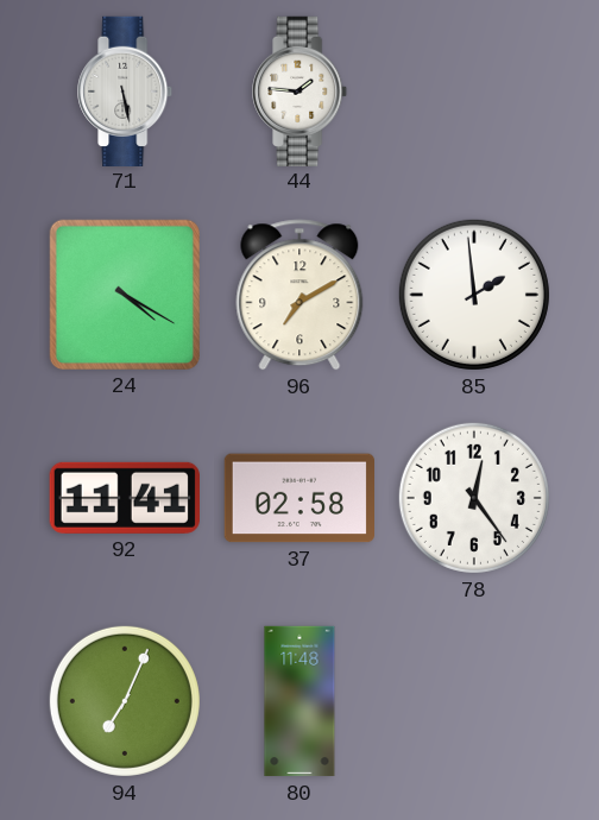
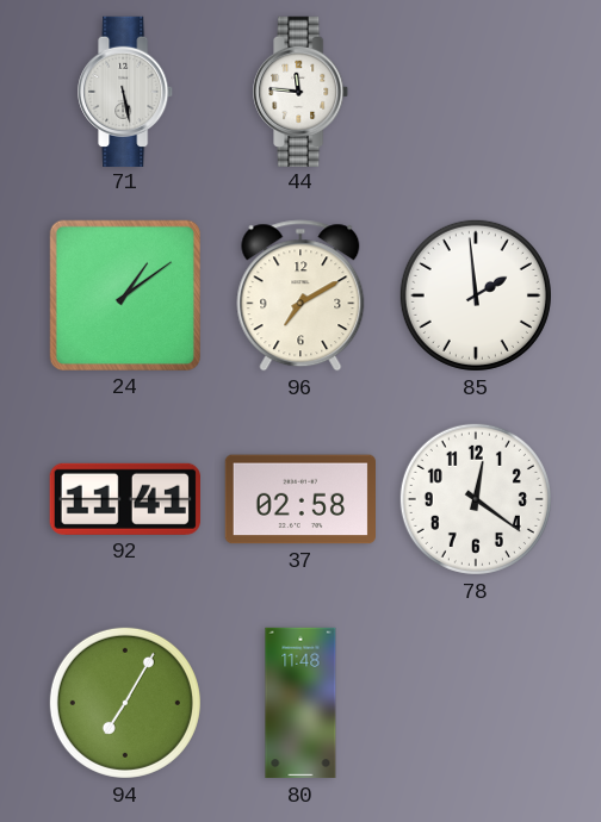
44: 1:46 -> 11:46 (302, 91)
24: 4:20 -> 1:09 (125, 295)
78: 12:24 -> 12:21 (476, 499)
94: 7:04 -> 7:05 (125, 703)
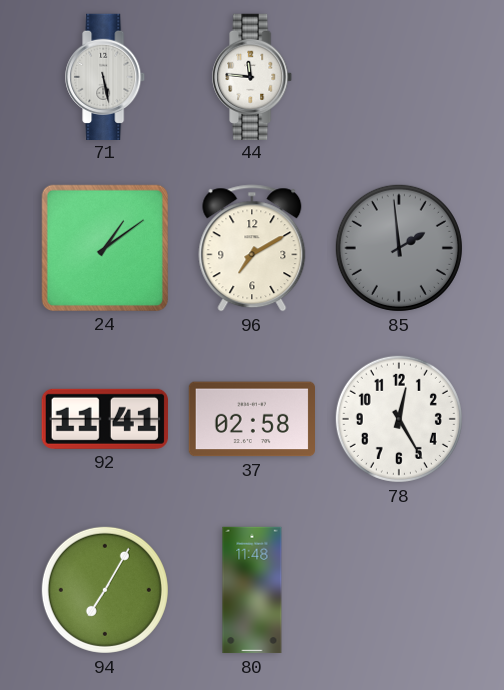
85 dial: white -> grey (399, 248)
78: 12:21 -> 12:25 (399, 419)
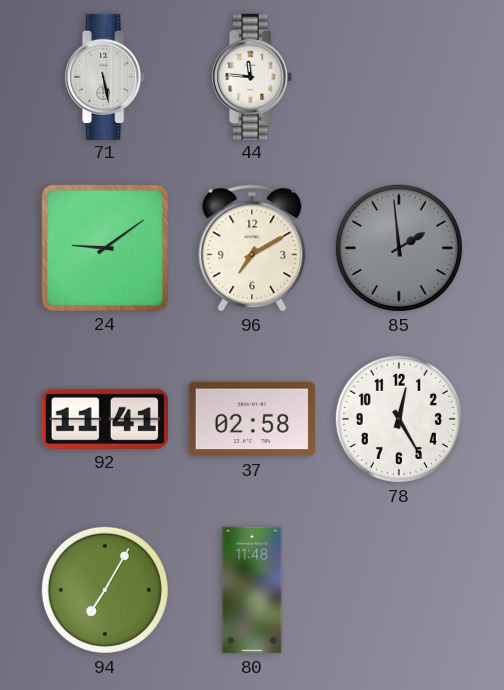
24: 1:09 -> 9:09 (105, 248)
